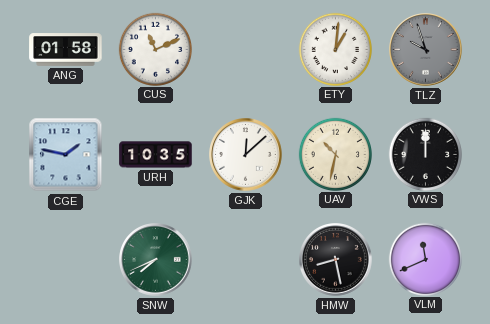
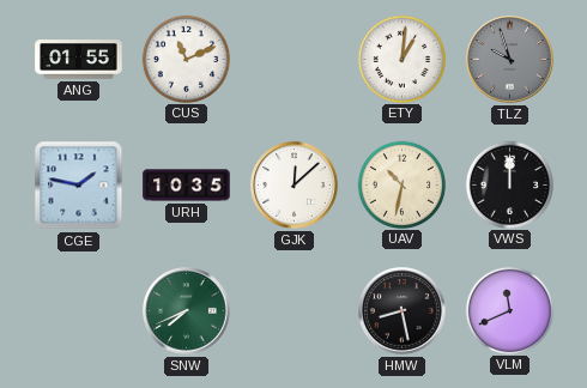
ANG: 01:58 -> 01:55 (79, 60)
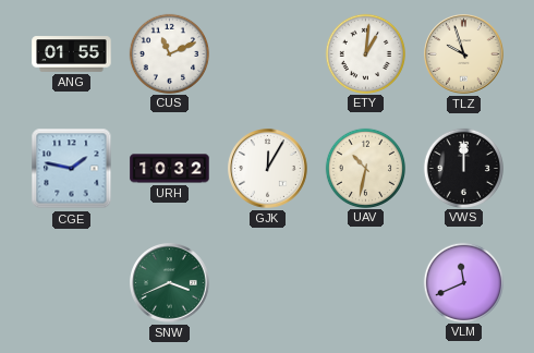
TLZ dial: grey -> cream (464, 54)
URH: 10:35 -> 10:32 (170, 169)
GJK: 12:08 -> 12:05 (268, 169)
SNW: 7:41 -> 3:41 (170, 283)
HMW: 8:28 -> none (403, 311)
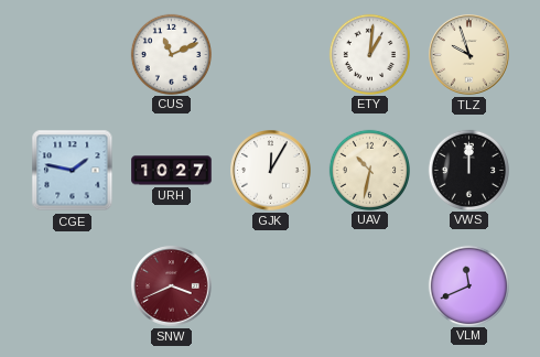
ANG: 01:55 -> none (72, 54)
URH: 10:32 -> 10:27 (172, 171)
SNW dial: green -> burgundy (172, 286)
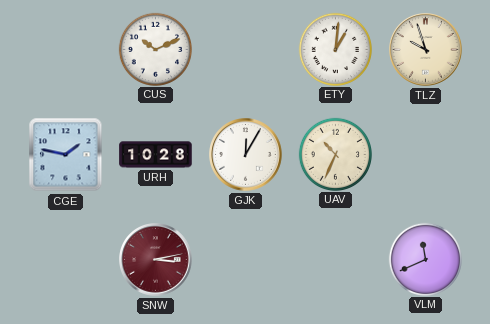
CUS: 11:11 -> 10:11 (155, 49)
URH: 10:27 -> 10:28 (156, 155)
UAV: 10:32 -> 10:34 (335, 154)
VWS: 12:00 -> none (468, 170)
SNW: 3:41 -> 3:13 (156, 260)
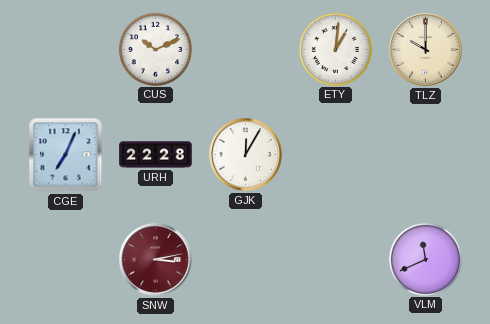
TLZ: 9:57 -> 10:00 (426, 50)
CGE: 1:47 -> 7:04 (66, 155)
URH: 10:28 -> 22:28 (156, 155)
UAV: 10:34 -> none (335, 154)
